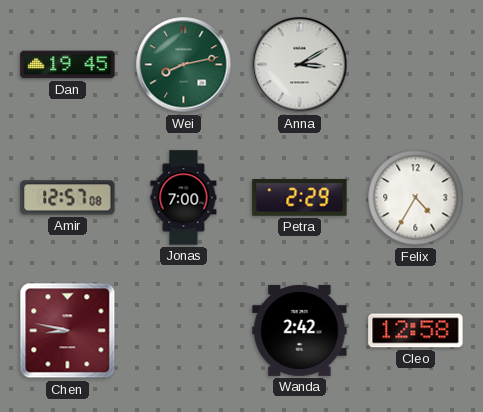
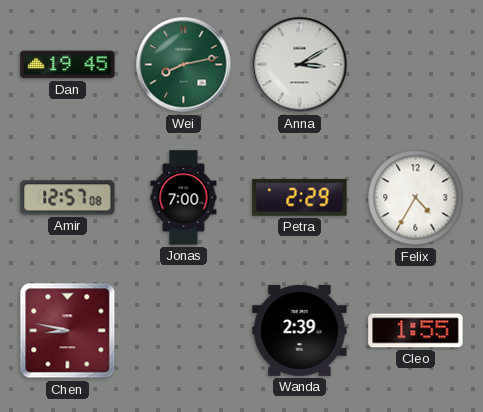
Wanda: 2:42 -> 2:39 (300, 330)
Cleo: 12:58 -> 1:55 (416, 331)
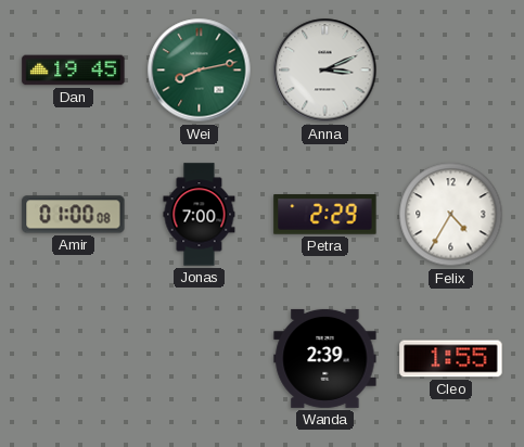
Anna: 3:10 -> 3:11 (325, 71)
Amir: 12:57 -> 01:00 (74, 215)
Chen: 8:47 -> none (68, 331)
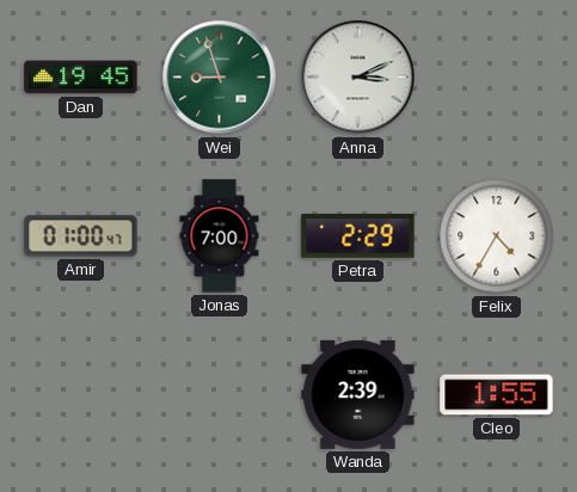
Wei: 8:13 -> 8:57 (220, 78)
Amir: 01:00:08 -> 01:00:47 (81, 236)
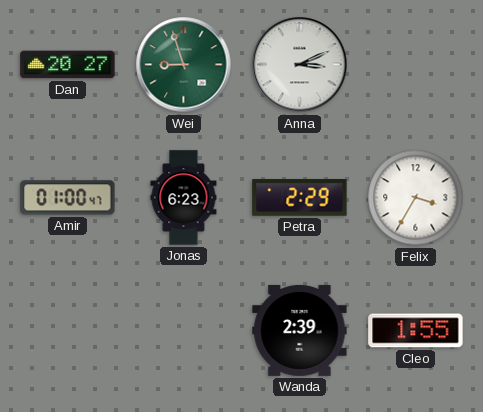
Dan: 19:45 -> 20:27 (68, 65)
Jonas: 7:00 -> 6:23 (184, 198)
Felix: 4:35 -> 3:35 (416, 198)
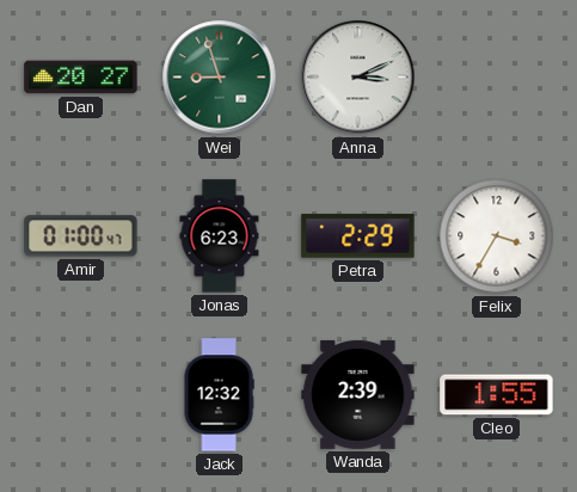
Jack: none -> 12:32 (219, 395)
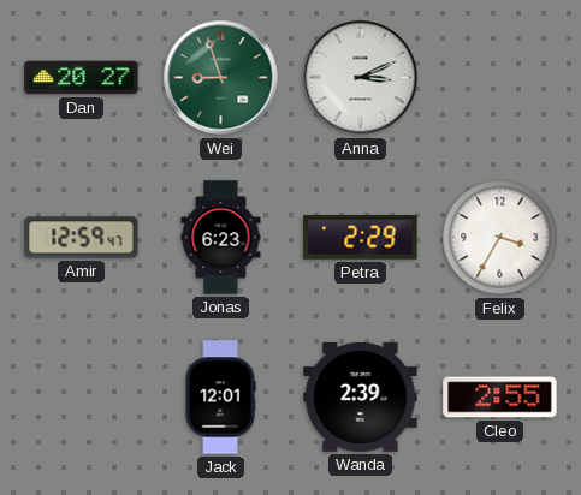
Amir: 01:00 -> 12:59 (82, 238)
Jack: 12:32 -> 12:01 (220, 398)
Cleo: 1:55 -> 2:55 (500, 398)
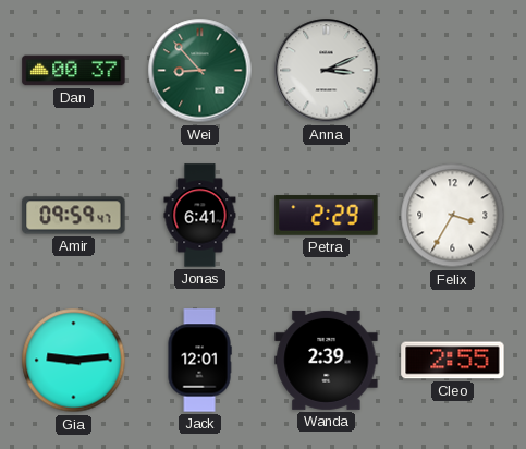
Dan: 20:27 -> 00:37 (74, 71)
Wei: 8:57 -> 8:53 (200, 71)
Amir: 12:59 -> 09:59 (74, 216)
Jonas: 6:23 -> 6:41 (200, 216)
Gia: none -> 9:14 (74, 361)
